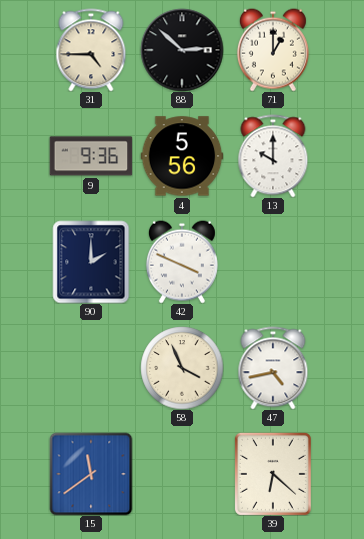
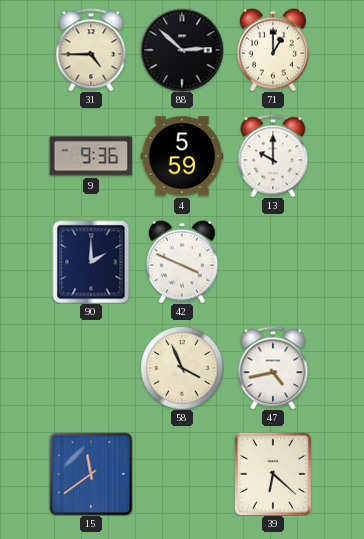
4: 5:56 -> 5:59 (182, 156)
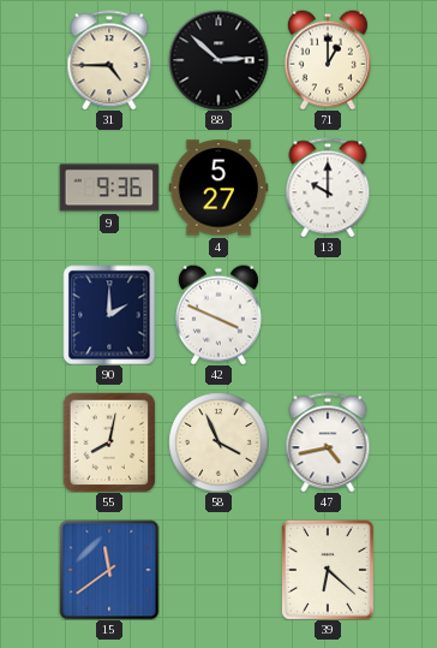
4: 5:59 -> 5:27 (218, 188)
55: none -> 8:02 (109, 442)
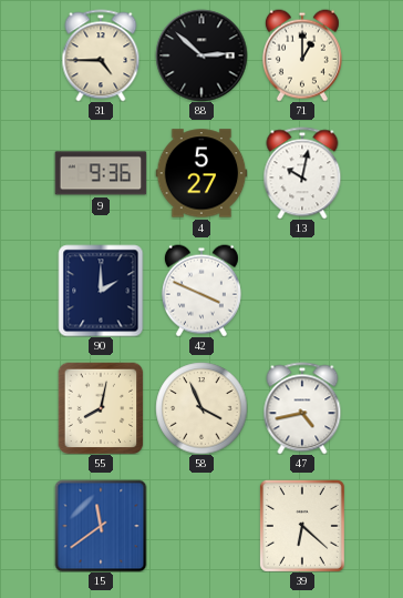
13: 10:00 -> 10:02 (302, 173)
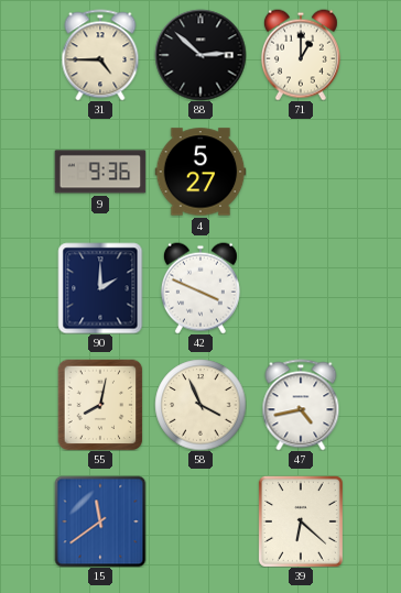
13: 10:02 -> none (302, 173)
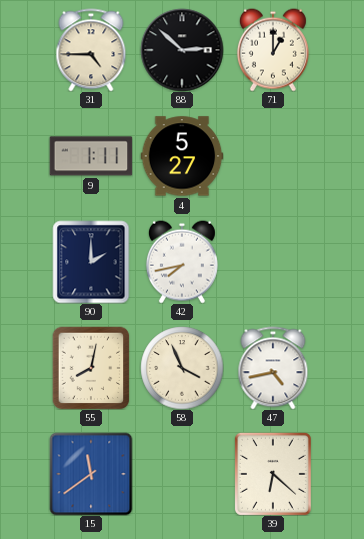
9: 9:36 -> 1:11 (91, 156)
42: 3:49 -> 7:43 (182, 262)
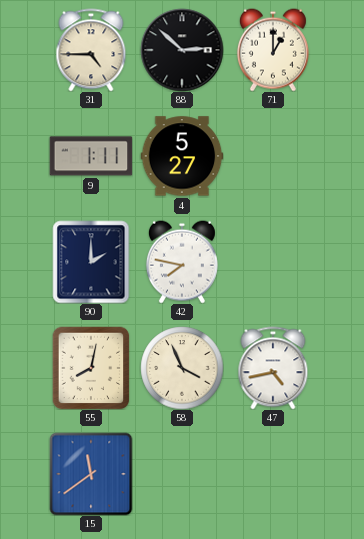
42: 7:43 -> 7:47 (182, 262)
39: 6:22 -> none (273, 474)
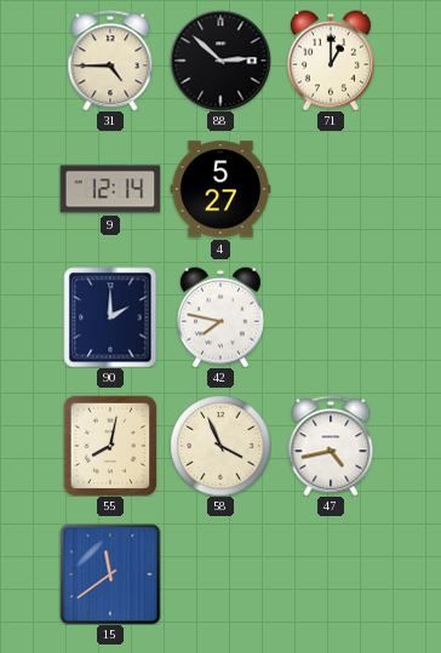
9: 1:11 -> 12:14 (110, 189)
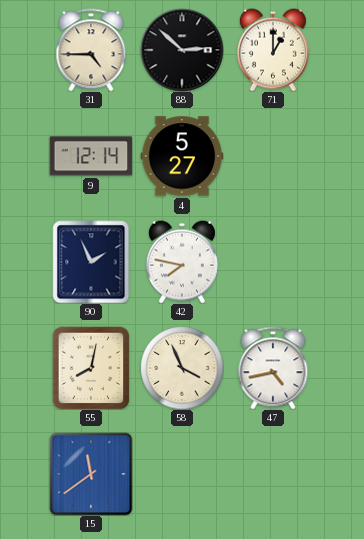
90: 2:00 -> 1:56 (91, 262)
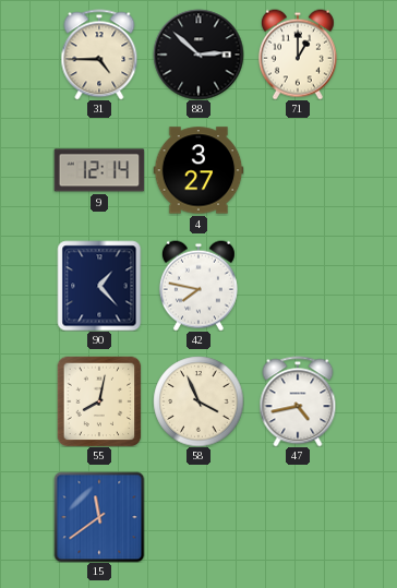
4: 5:27 -> 3:27 (198, 170)
90: 1:56 -> 1:23 (99, 286)
